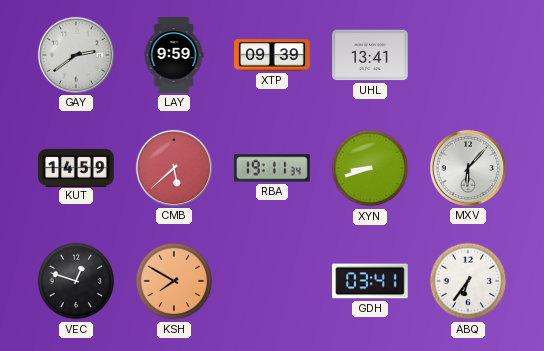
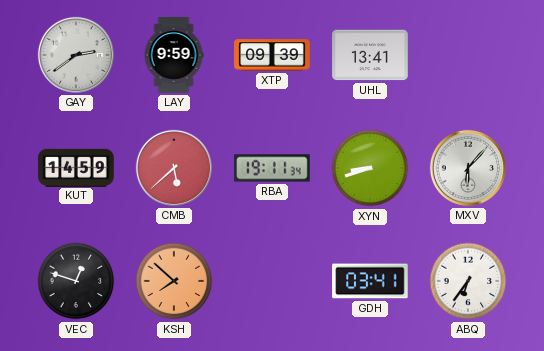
KSH: 7:50 -> 7:52 (174, 281)
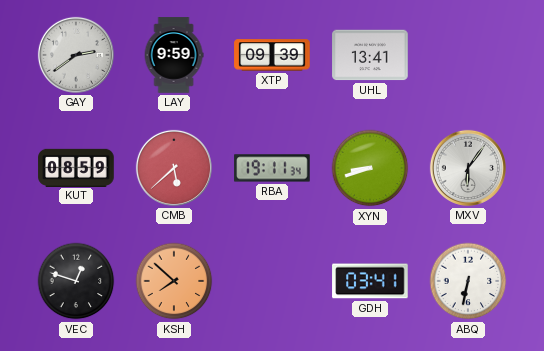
KUT: 14:59 -> 08:59 (76, 167)
MXV: 6:07 -> 6:06 (468, 168)
ABQ: 6:36 -> 6:32 (468, 281)
